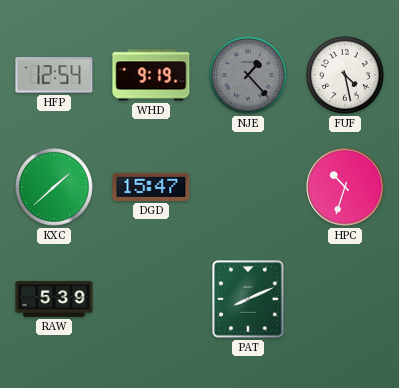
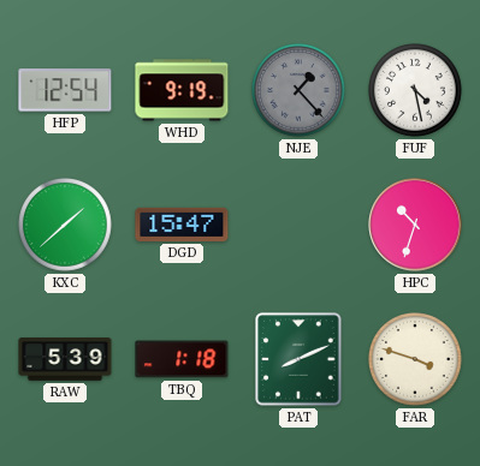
TBQ: none -> 1:18 (182, 359)
FAR: none -> 3:48 (416, 360)
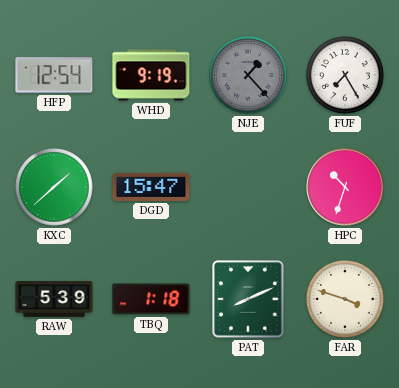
FUF: 4:28 -> 7:25 (346, 76)
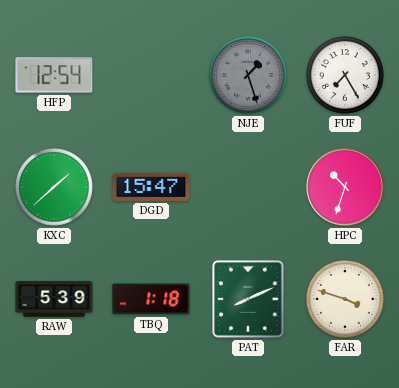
WHD: 9:19 -> none (151, 75)
NJE: 1:23 -> 1:27 (249, 76)
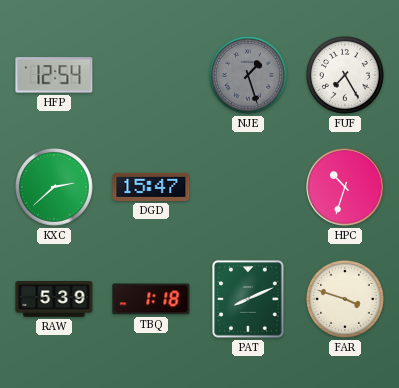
KXC: 1:38 -> 2:38 (55, 188)
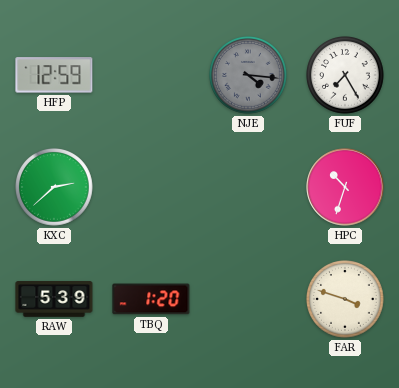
HFP: 12:54 -> 12:59 (54, 75)
NJE: 1:27 -> 4:16 (249, 76)
DGD: 15:47 -> none (151, 187)
TBQ: 1:18 -> 1:20 (151, 299)
PAT: 8:11 -> none (248, 299)
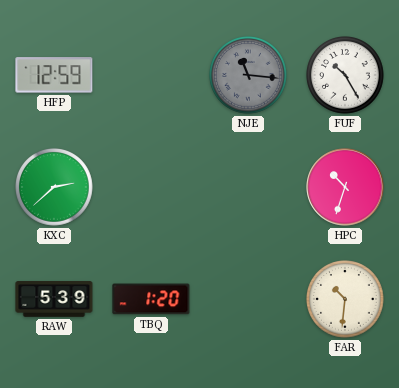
NJE: 4:16 -> 11:16 (249, 76)
FUF: 7:25 -> 10:25 (346, 76)
FAR: 3:48 -> 10:31 (346, 300)
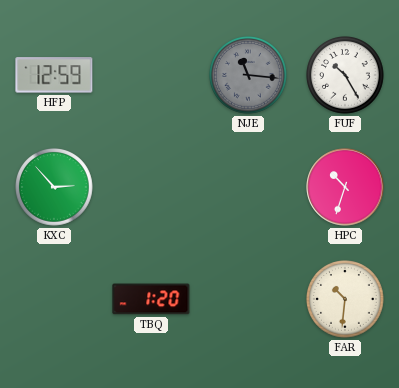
KXC: 2:38 -> 2:53 (55, 188)
RAW: 5:39 -> none (54, 299)
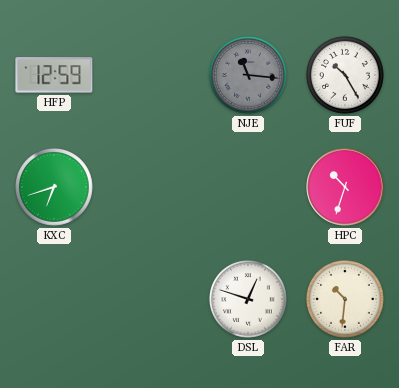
KXC: 2:53 -> 6:42 (55, 188)
TBQ: 1:20 -> none (151, 299)
DSL: none -> 12:48 (249, 300)
